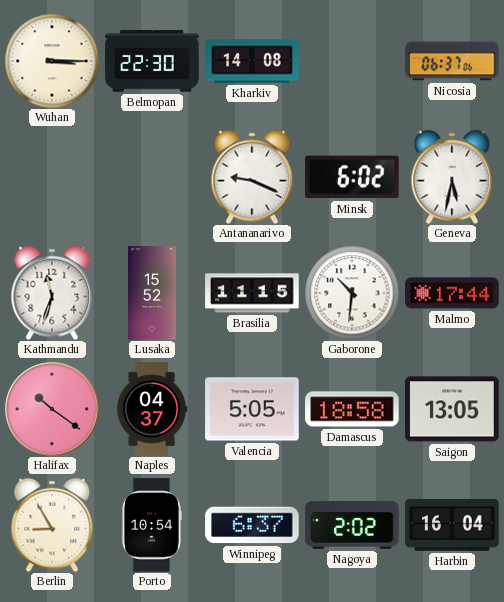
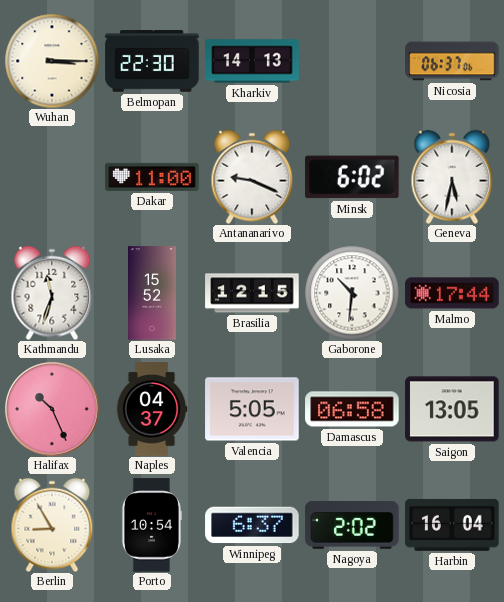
Kharkiv: 14:08 -> 14:13 (252, 61)
Dakar: none -> 11:00 (152, 177)
Brasilia: 11:15 -> 12:15 (252, 293)
Halifax: 10:21 -> 10:26 (52, 409)
Damascus: 18:58 -> 06:58 (352, 409)
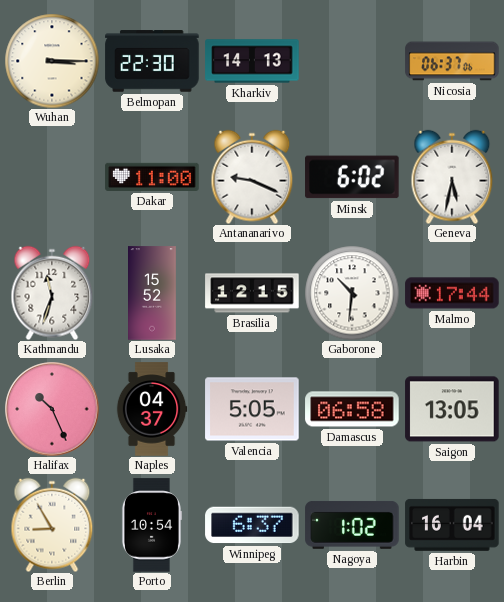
Nagoya: 2:02 -> 1:02 (352, 525)
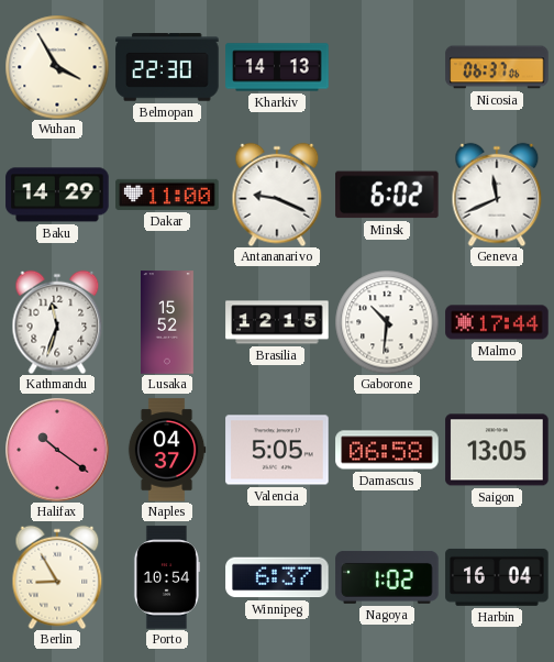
Wuhan: 3:15 -> 3:55 (57, 67)
Baku: none -> 14:29 (57, 195)
Geneva: 5:32 -> 11:41 (497, 195)
Halifax: 10:26 -> 10:21 (57, 450)
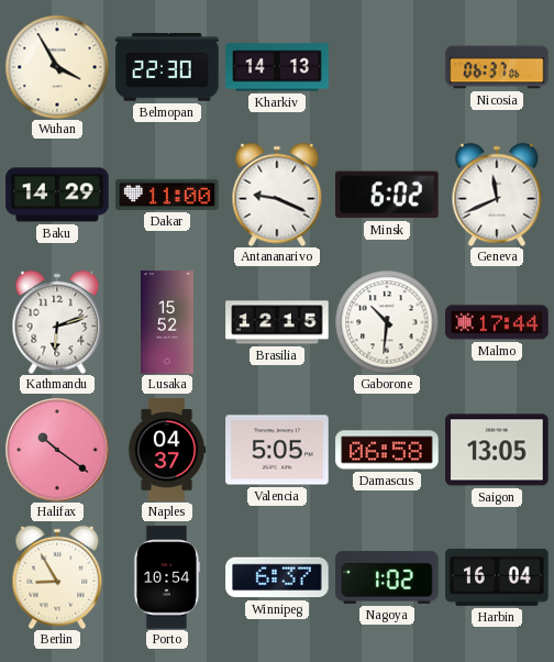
Kathmandu: 11:33 -> 6:12 (57, 322)
